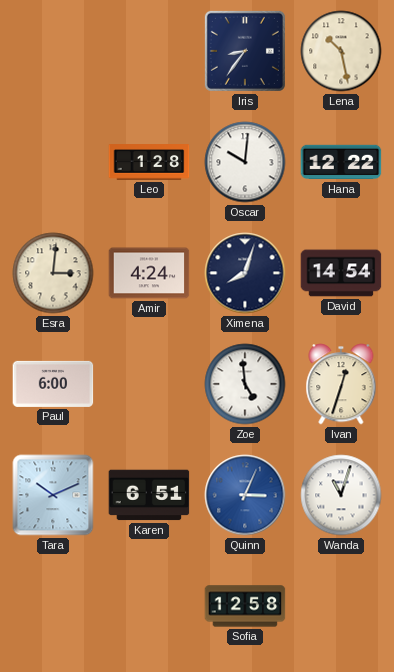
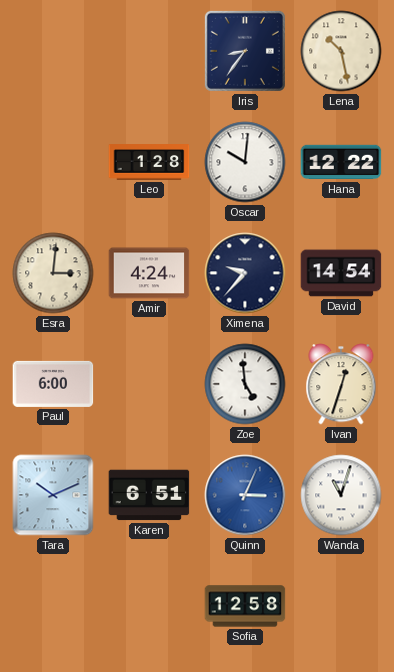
Ximena: 8:03 -> 9:37 (245, 273)
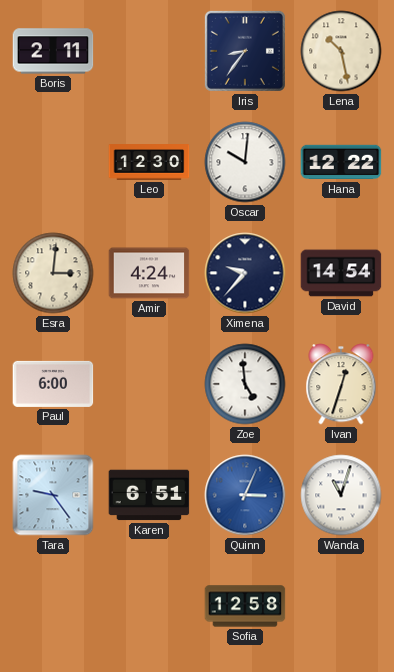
Boris: none -> 2:11 (53, 51)
Leo: 1:28 -> 12:30 (149, 162)
Tara: 10:11 -> 9:24 (53, 495)
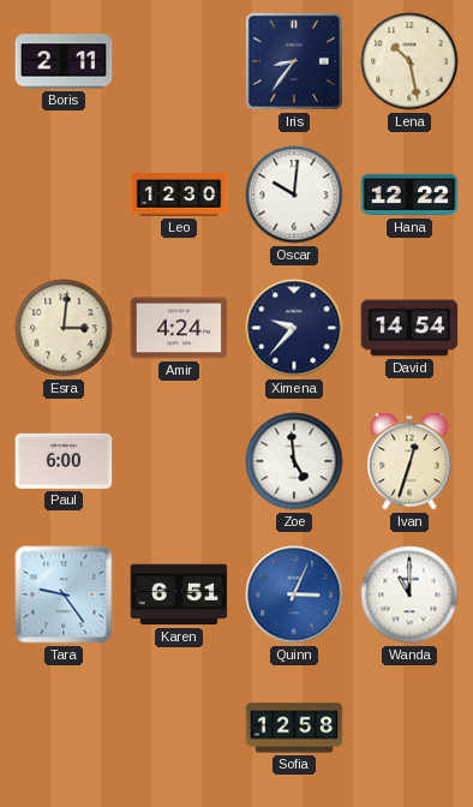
Wanda: 11:03 -> 11:00 (409, 594)
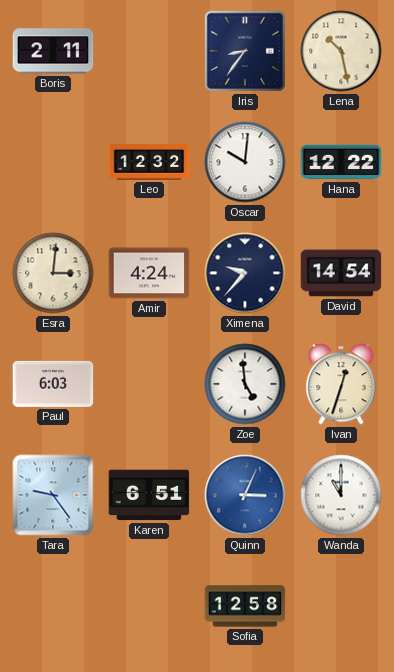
Leo: 12:30 -> 12:32 (149, 162)
Paul: 6:00 -> 6:03 (53, 384)
